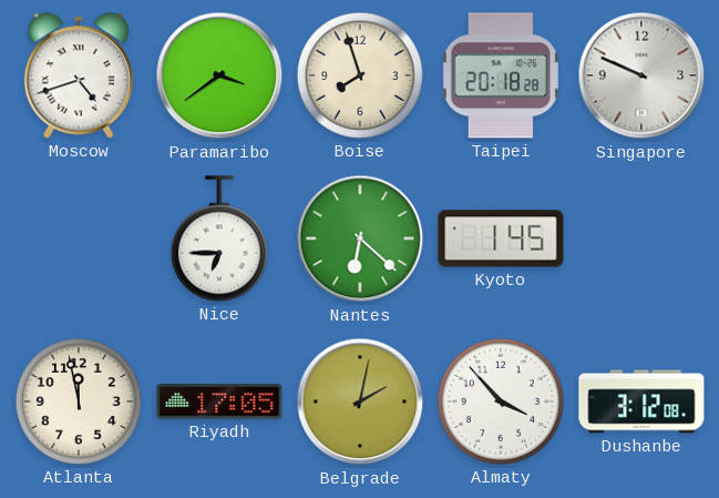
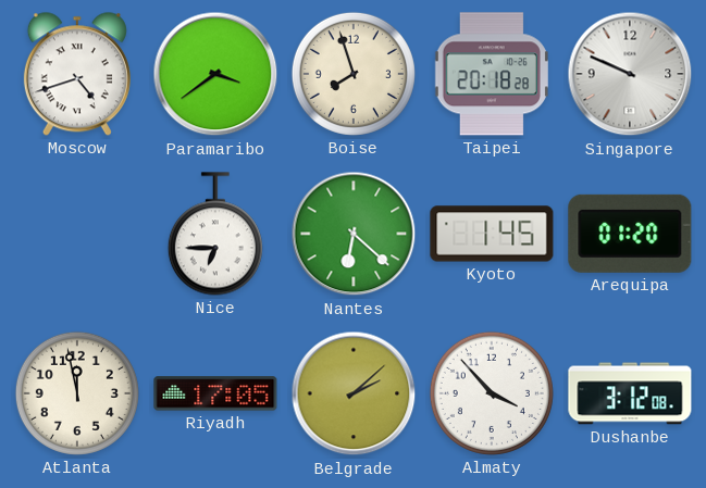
Arequipa: none -> 01:20 (630, 234)
Belgrade: 2:02 -> 2:08 (354, 393)
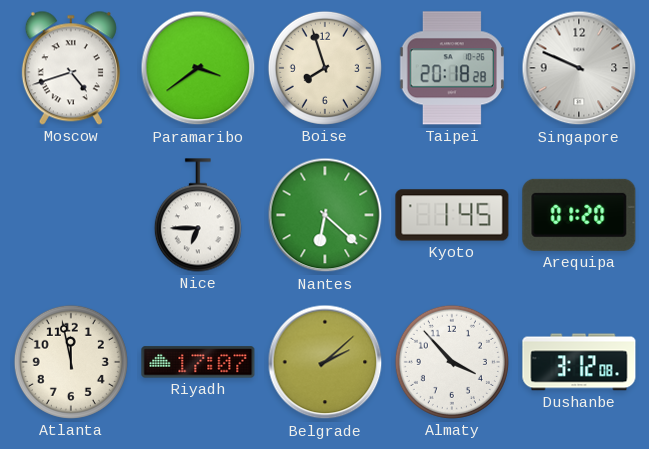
Riyadh: 17:05 -> 17:07 (198, 362)
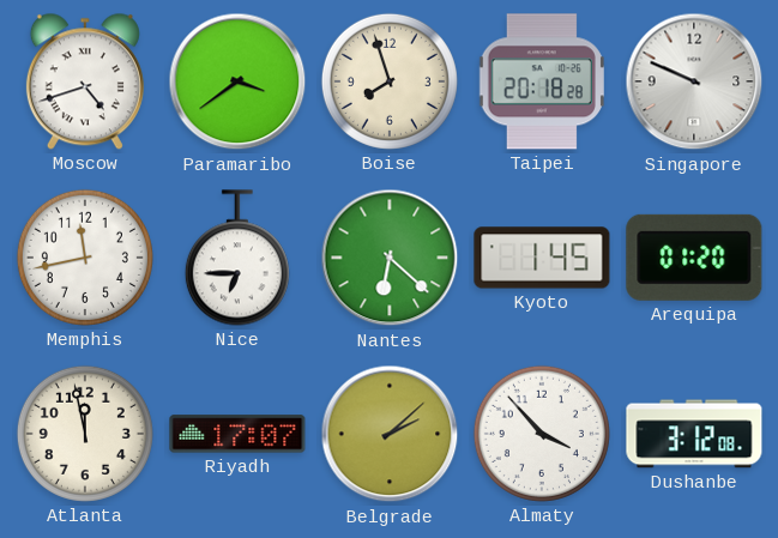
Memphis: none -> 11:43 (85, 258)
